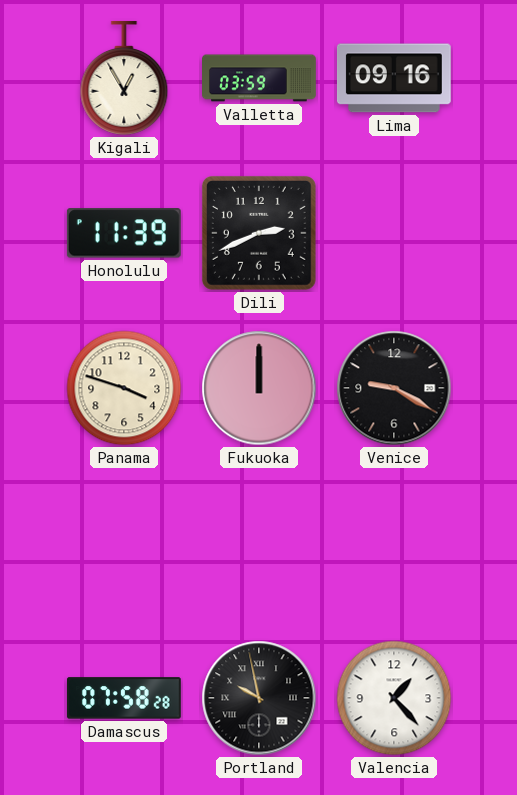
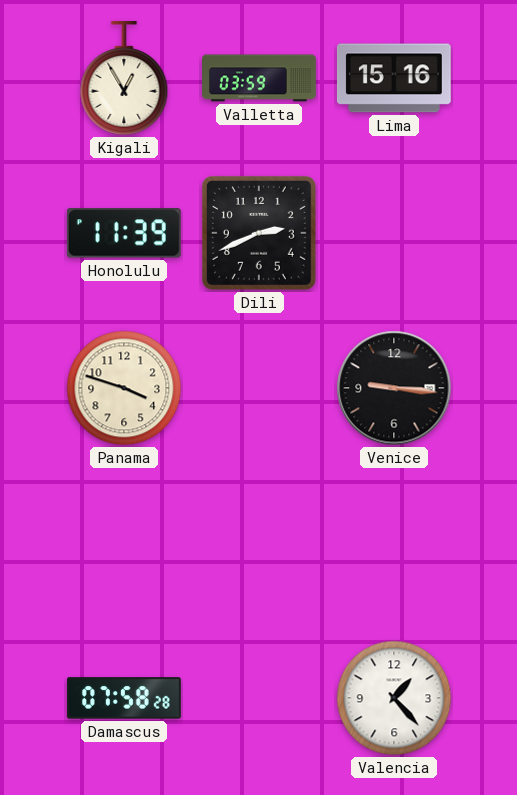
Lima: 09:16 -> 15:16 (394, 78)
Fukuoka: 12:00 -> none (259, 388)
Venice: 9:20 -> 9:16 (394, 388)
Portland: 9:58 -> none (259, 698)
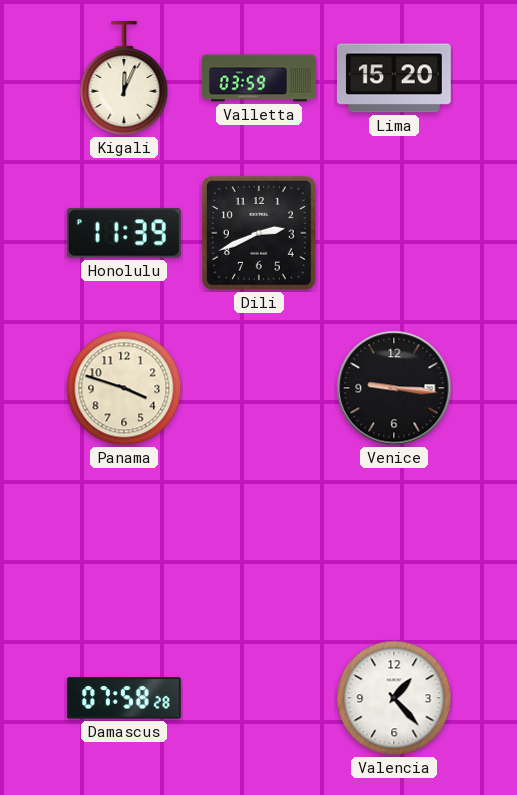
Kigali: 12:55 -> 12:04 (124, 78)
Lima: 15:16 -> 15:20 (394, 78)
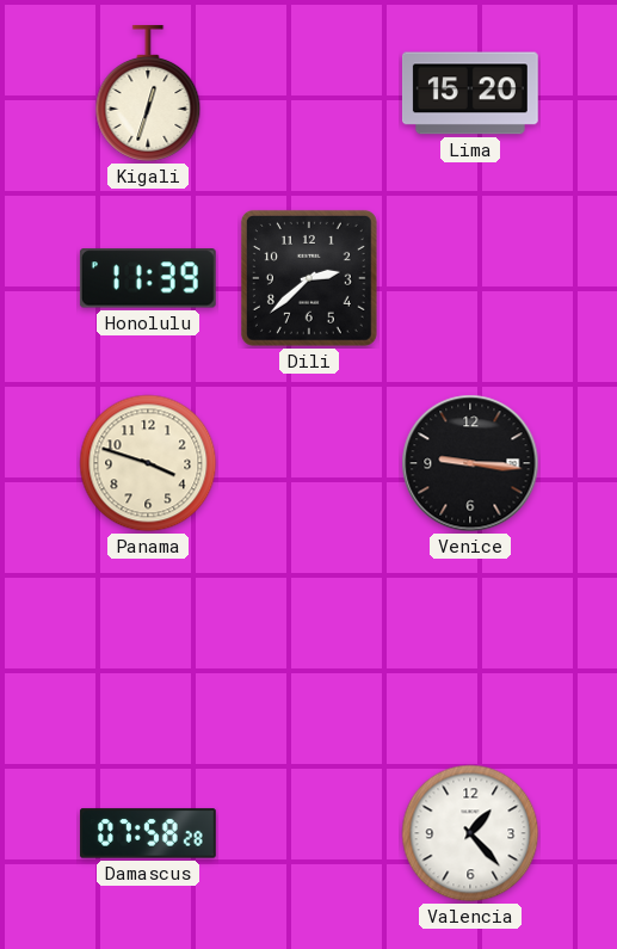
Kigali: 12:04 -> 12:33 (148, 93)
Valletta: 03:59 -> none (260, 78)
Dili: 2:41 -> 2:38 (309, 278)
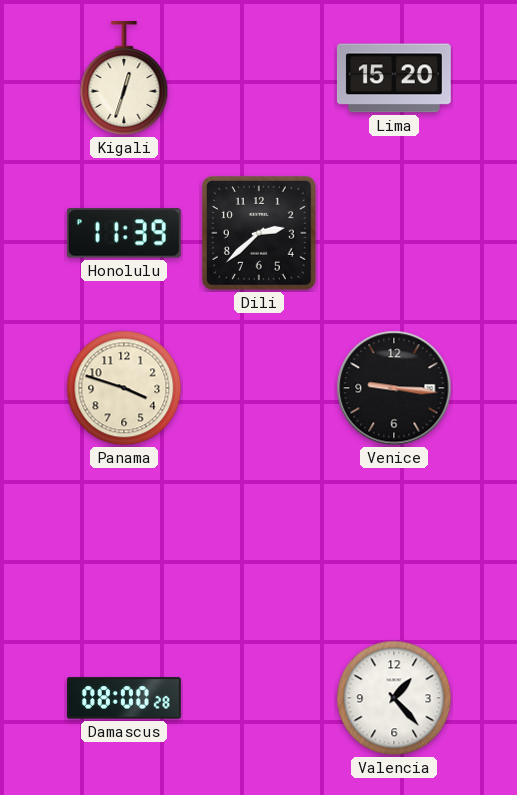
Damascus: 07:58 -> 08:00 (124, 698)
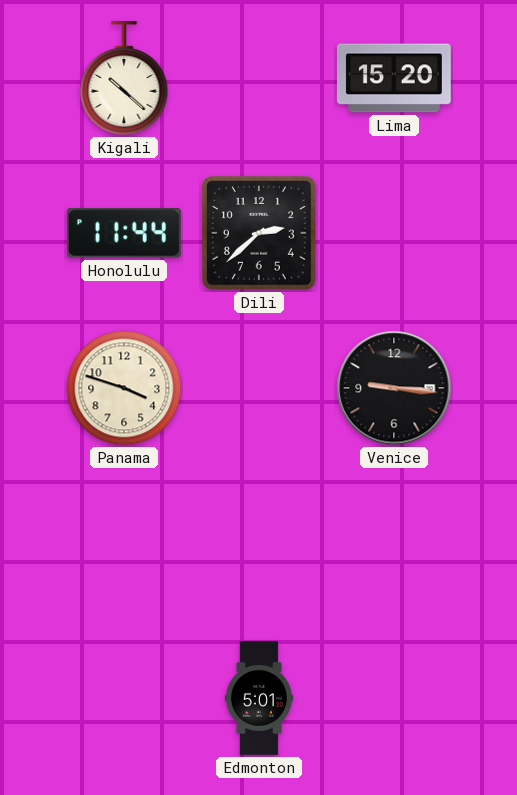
Kigali: 12:33 -> 10:22 (124, 78)
Honolulu: 11:39 -> 11:44 (124, 233)
Damascus: 08:00 -> none (124, 698)
Edmonton: none -> 5:01 (259, 698)
Valencia: 1:23 -> none (394, 698)
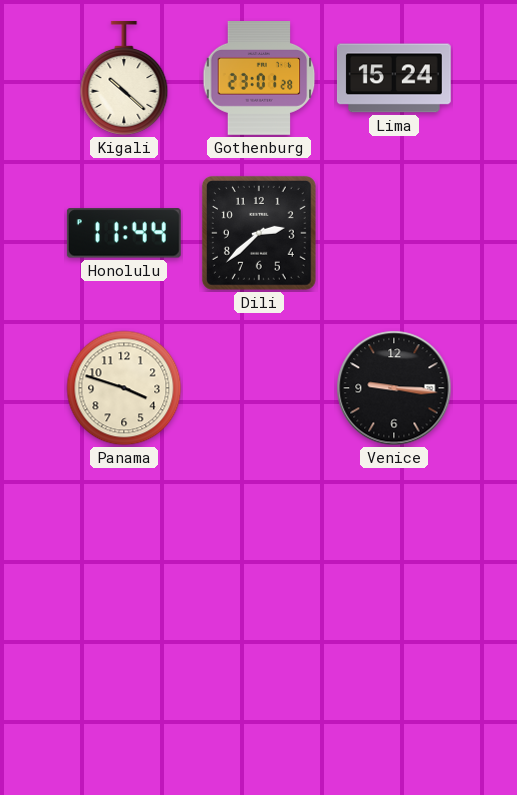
Gothenburg: none -> 23:01 (259, 79)
Lima: 15:20 -> 15:24 (394, 78)
Edmonton: 5:01 -> none (259, 698)
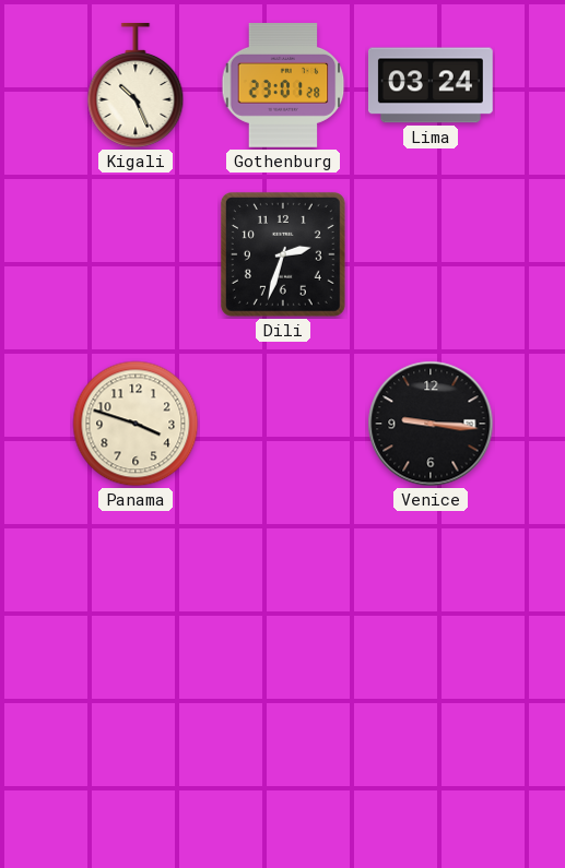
Kigali: 10:22 -> 10:26 (136, 85)
Lima: 15:24 -> 03:24 (431, 85)
Honolulu: 11:44 -> none (124, 233)
Dili: 2:38 -> 2:33 (283, 254)
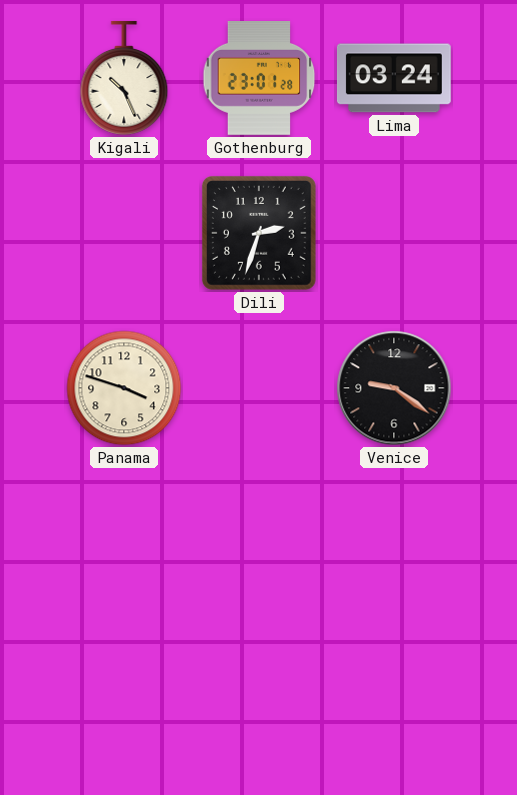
Venice: 9:16 -> 9:21 (394, 388)
